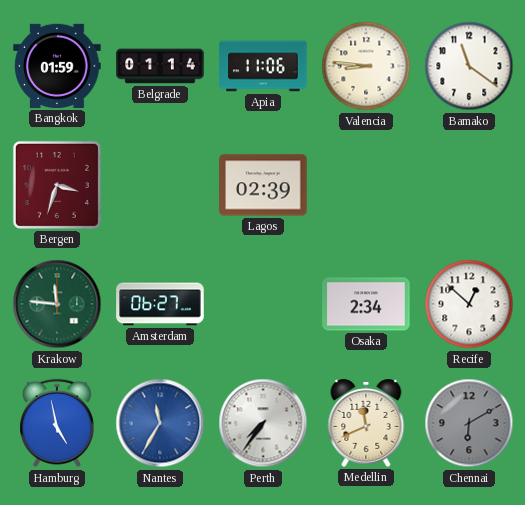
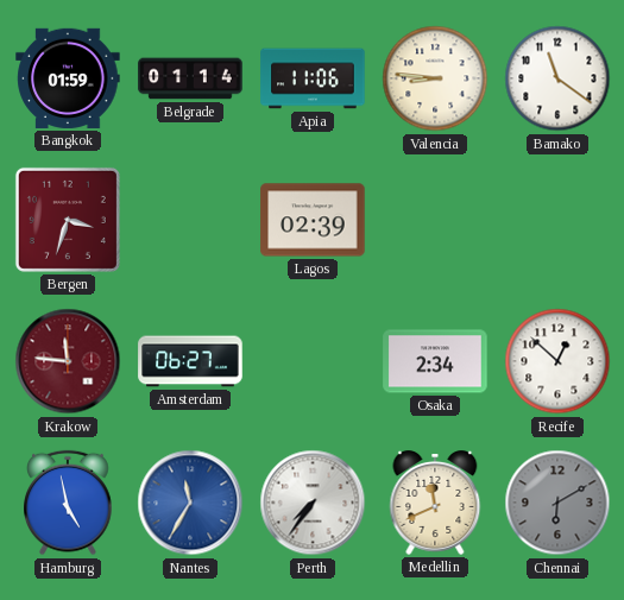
Krakow dial: green -> burgundy (68, 361)
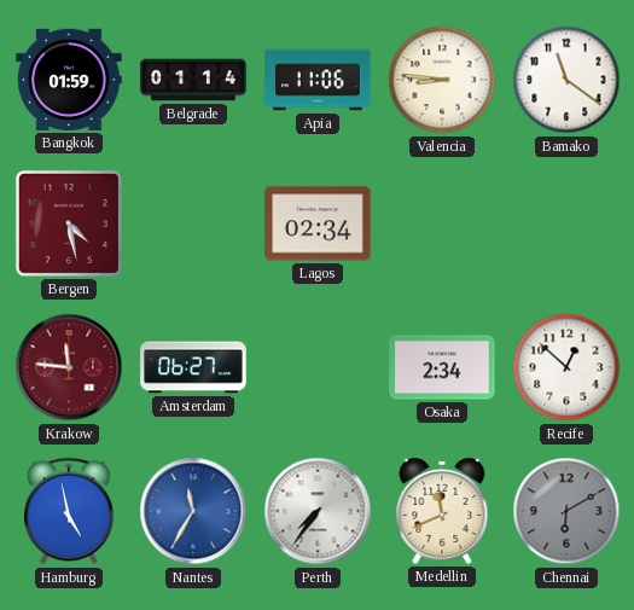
Bergen: 3:33 -> 4:28 (69, 223)
Lagos: 02:39 -> 02:34 (318, 223)
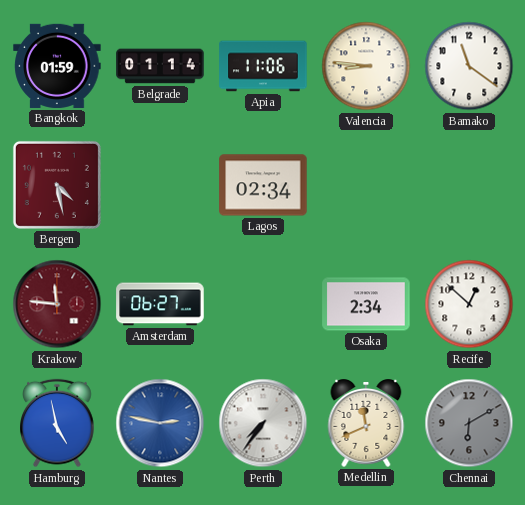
Nantes: 11:35 -> 2:47 (160, 423)
